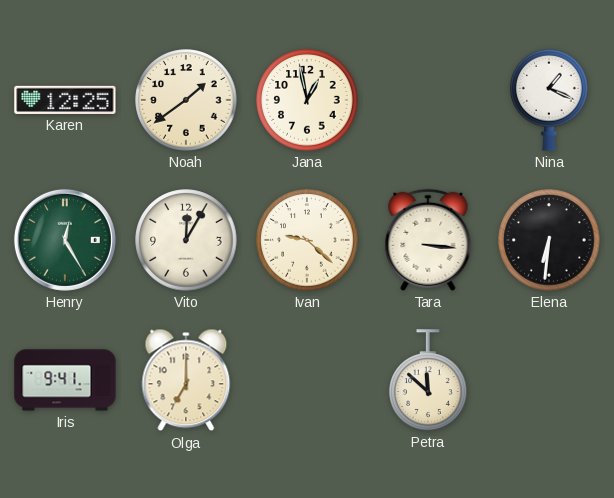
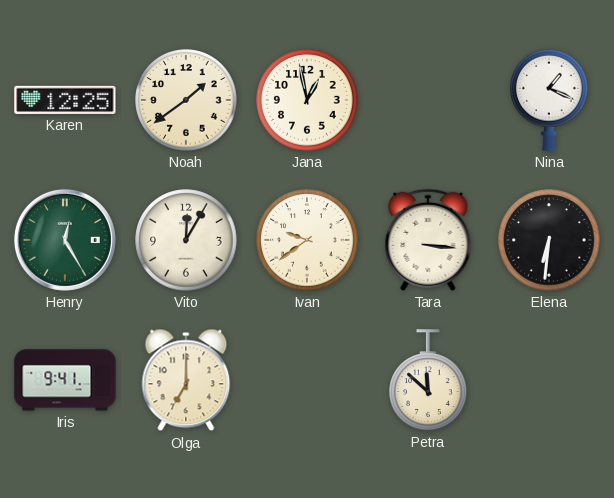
Ivan: 9:22 -> 9:39 (307, 240)
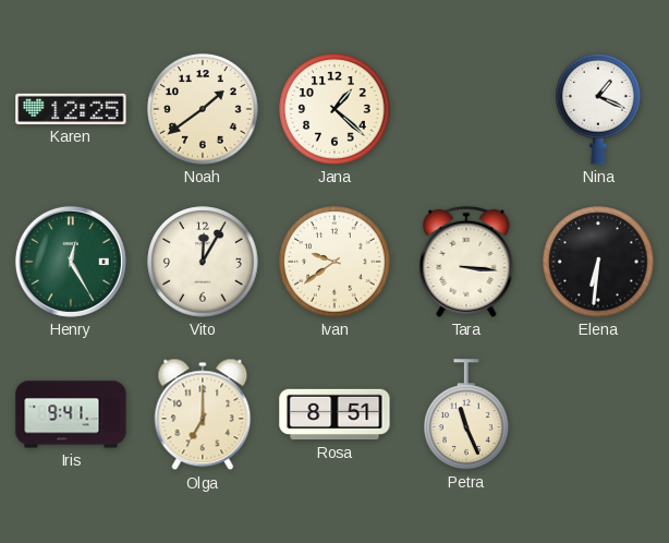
Jana: 12:58 -> 1:22 (334, 109)
Rosa: none -> 8:51 (334, 414)
Petra: 11:52 -> 11:26 (466, 414)
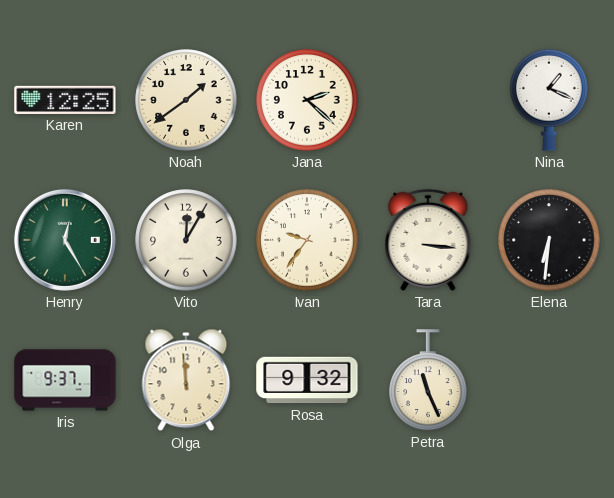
Jana: 1:22 -> 2:22 (307, 100)
Ivan: 9:39 -> 9:36 (307, 240)
Iris: 9:41 -> 9:37 (65, 380)
Olga: 7:00 -> 11:59 (186, 380)
Rosa: 8:51 -> 9:32 (307, 380)
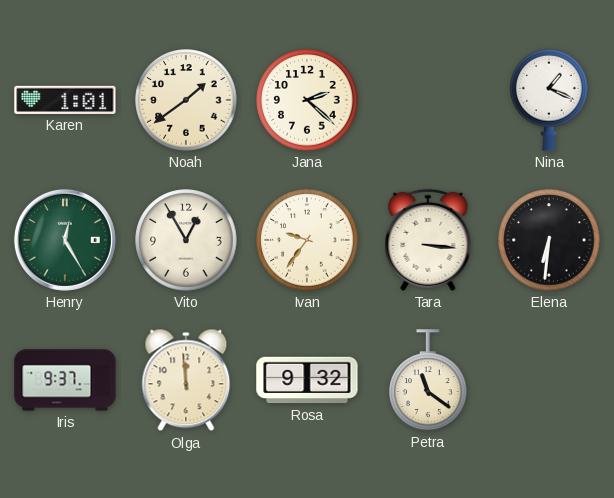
Karen: 12:25 -> 1:01 (65, 100)
Vito: 12:05 -> 12:55 (186, 240)
Petra: 11:26 -> 11:21 (428, 380)
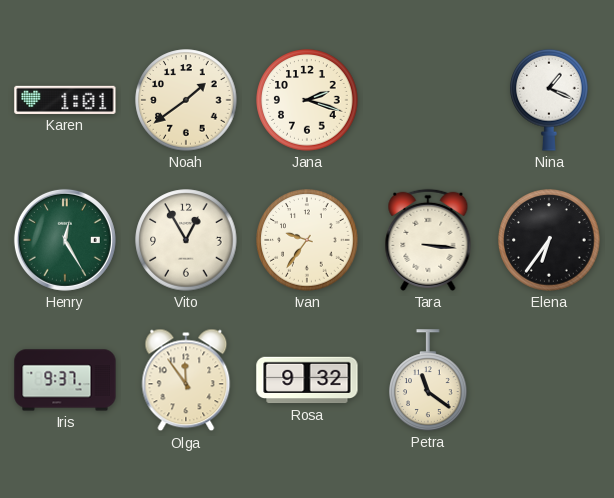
Jana: 2:22 -> 2:18 (307, 100)
Elena: 6:31 -> 6:36 (549, 240)
Olga: 11:59 -> 11:54 (186, 380)
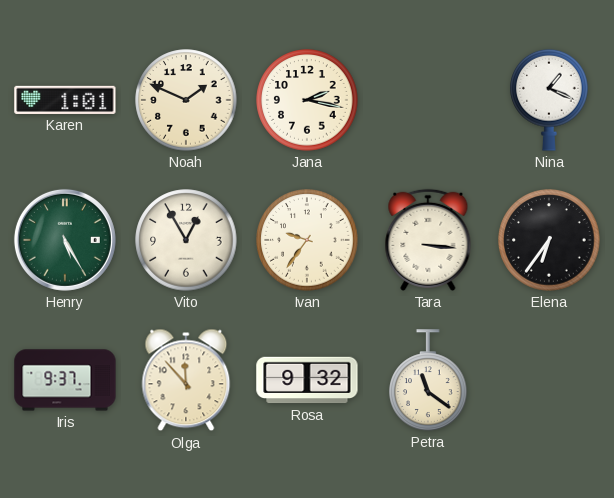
Noah: 1:39 -> 1:49 (186, 100)
Jana: 2:18 -> 2:17 (307, 100)
Henry: 12:25 -> 5:25 (65, 240)
Olga: 11:54 -> 11:53 (186, 380)
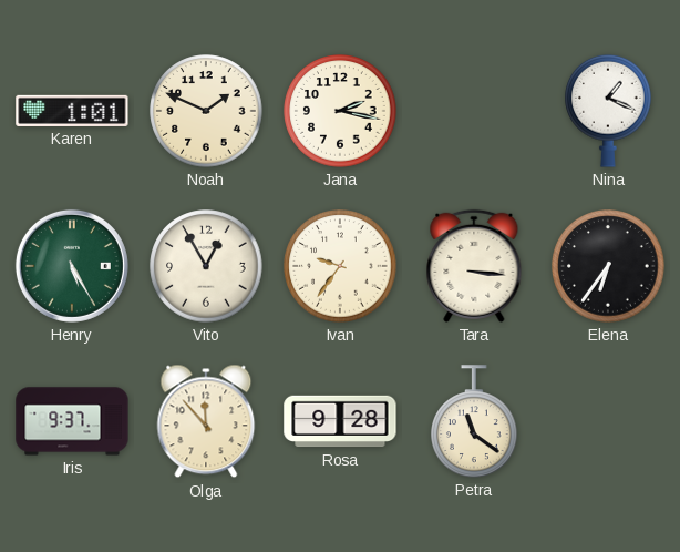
Rosa: 9:32 -> 9:28 (340, 421)
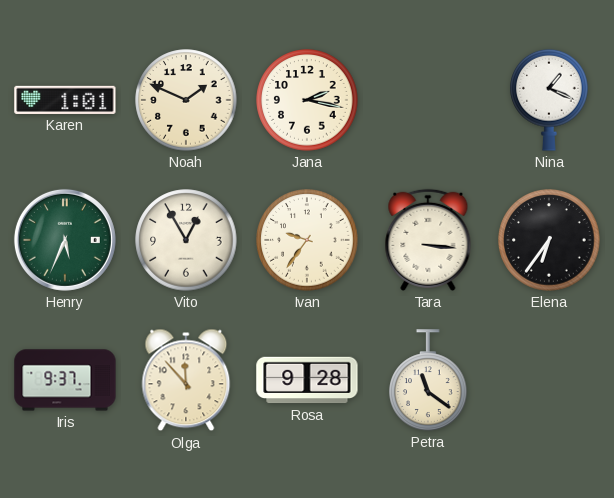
Henry: 5:25 -> 5:34 (65, 240)
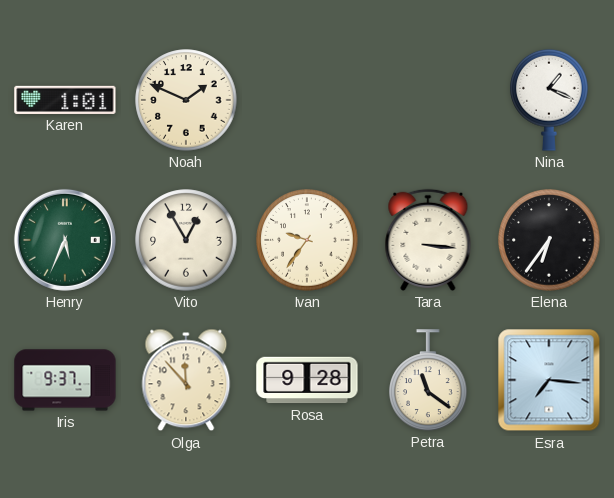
Jana: 2:17 -> none (307, 100)
Esra: none -> 7:16 (549, 380)
